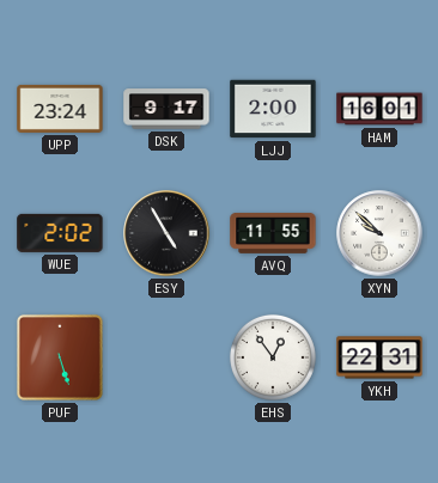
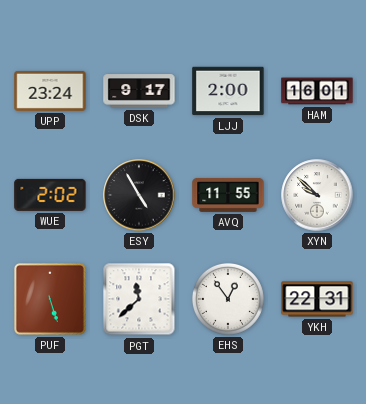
PGT: none -> 11:38 (139, 299)
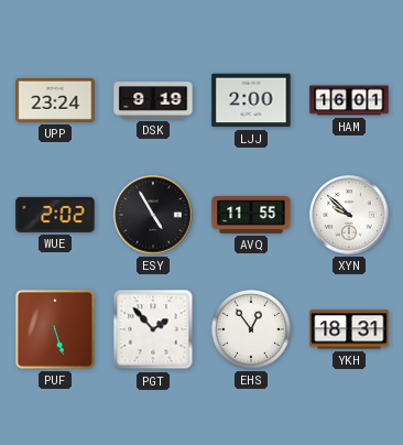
DSK: 9:17 -> 9:19 (153, 100)
PGT: 11:38 -> 1:53 (153, 329)
YKH: 22:31 -> 18:31 (349, 329)
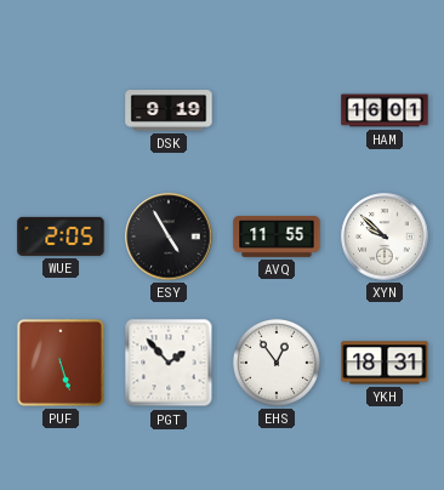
UPP: 23:24 -> none (55, 100)
LJJ: 2:00 -> none (251, 100)
WUE: 2:02 -> 2:05 (61, 237)
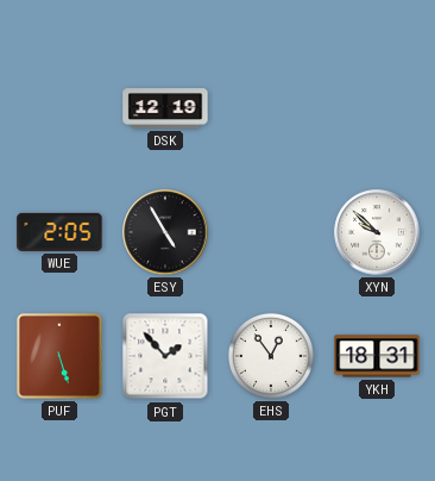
DSK: 9:19 -> 12:19 (165, 108)
HAM: 16:01 -> none (385, 110)
AVQ: 11:55 -> none (277, 237)
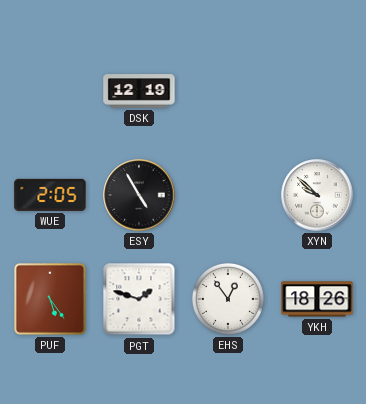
PUF: 5:27 -> 5:24 (50, 299)
PGT: 1:53 -> 1:48 (139, 299)
YKH: 18:31 -> 18:26 (317, 299)
